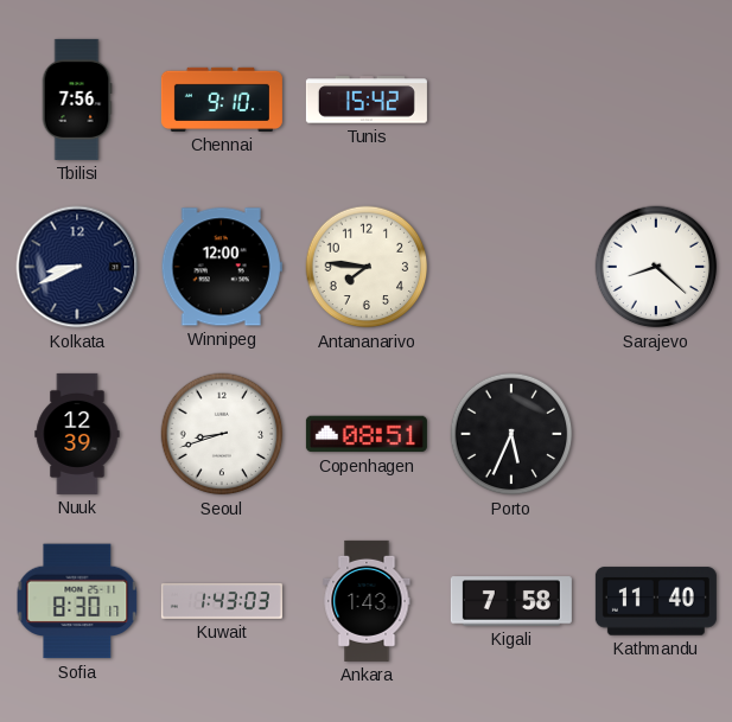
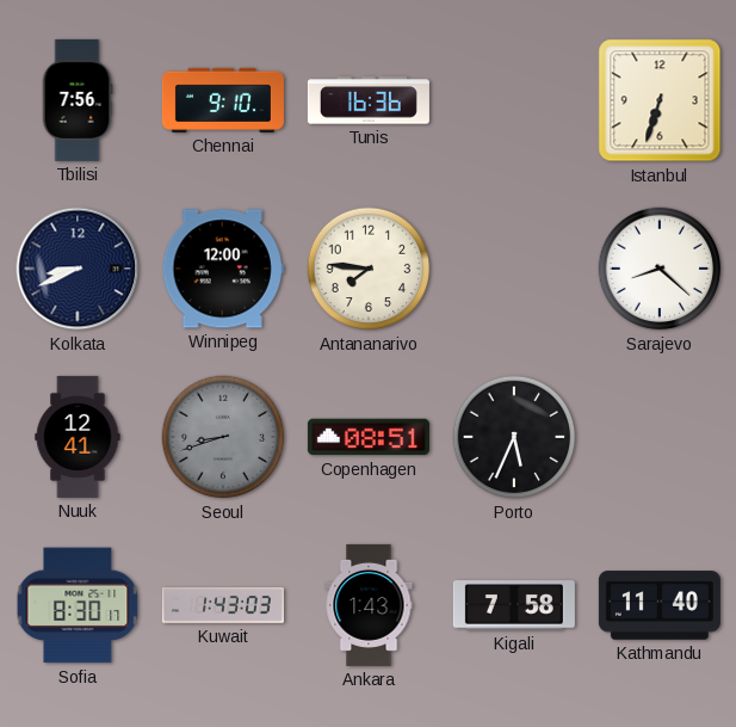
Tunis: 15:42 -> 16:36 (369, 100)
Istanbul: none -> 6:33 (660, 100)
Nuuk: 12:39 -> 12:41 (78, 437)
Seoul dial: white -> grey (223, 437)
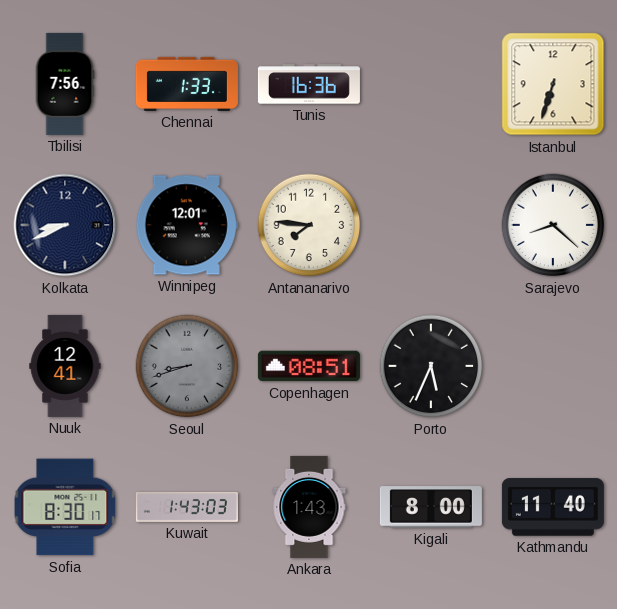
Chennai: 9:10 -> 1:33 (187, 84)
Winnipeg: 12:00 -> 12:01 (187, 225)
Kigali: 7:58 -> 8:00 (431, 507)
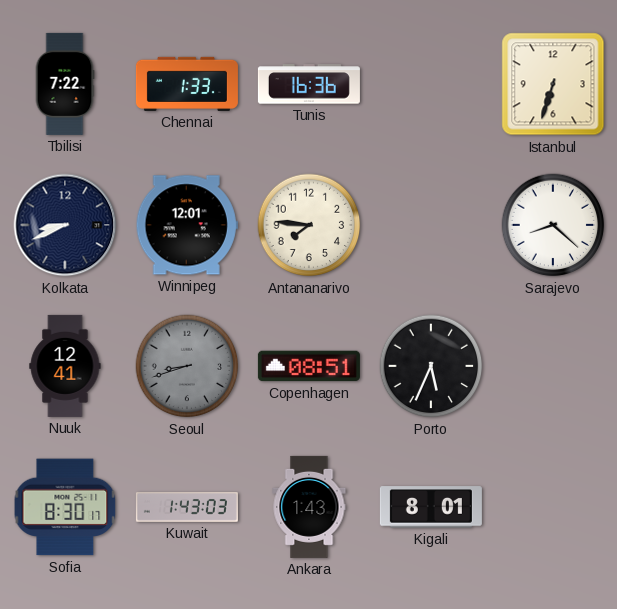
Tbilisi: 7:56 -> 7:22 (65, 84)
Kigali: 8:00 -> 8:01 (431, 507)
Kathmandu: 11:40 -> none (553, 507)
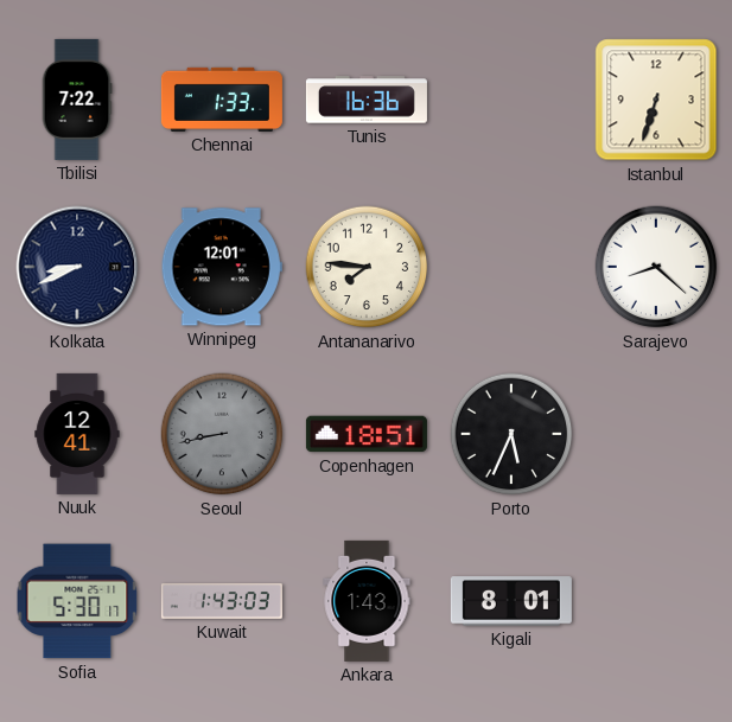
Seoul: 8:42 -> 8:43 (222, 434)
Copenhagen: 08:51 -> 18:51 (367, 434)
Sofia: 8:30 -> 5:30 (77, 601)
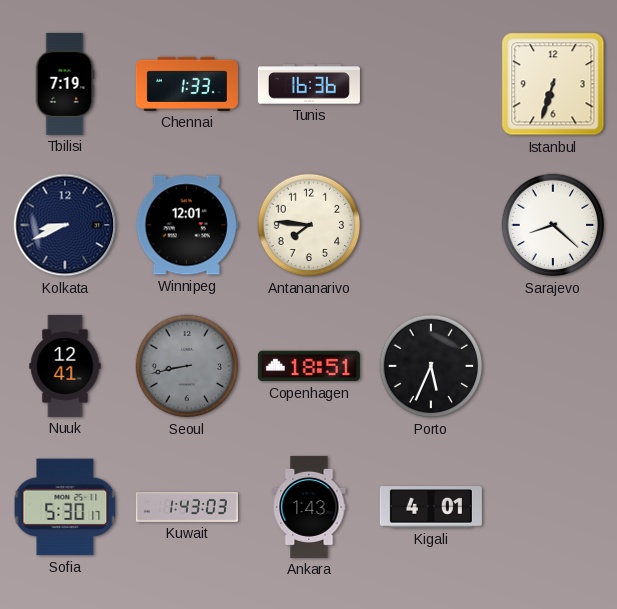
Tbilisi: 7:22 -> 7:19 (65, 84)
Kigali: 8:01 -> 4:01 (431, 507)
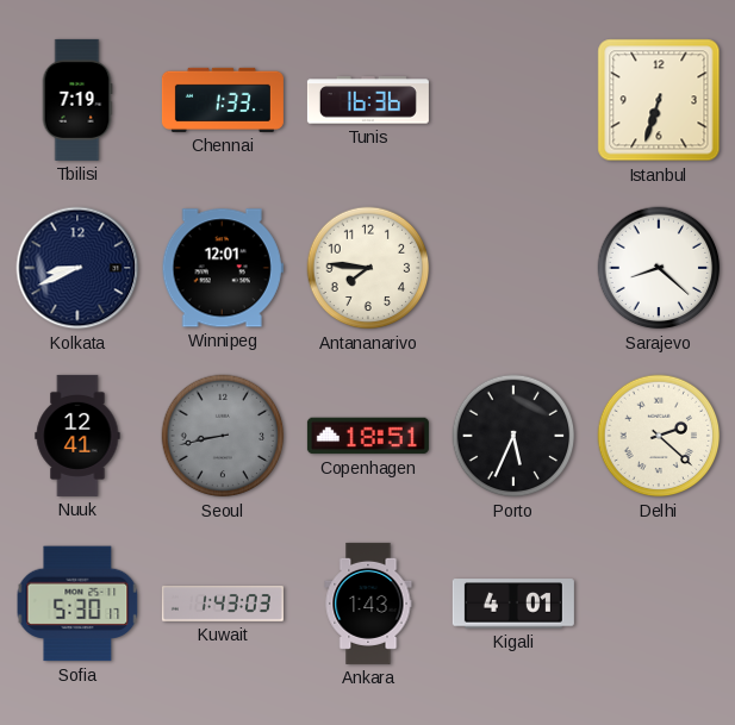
Delhi: none -> 2:22 (659, 436)
